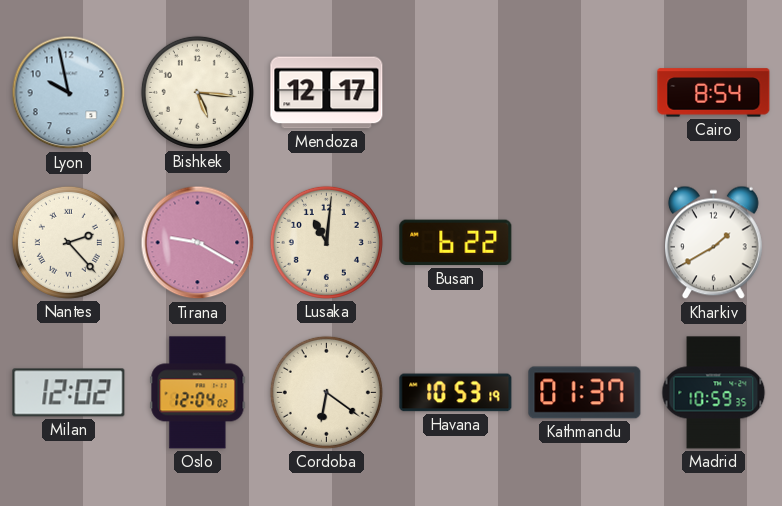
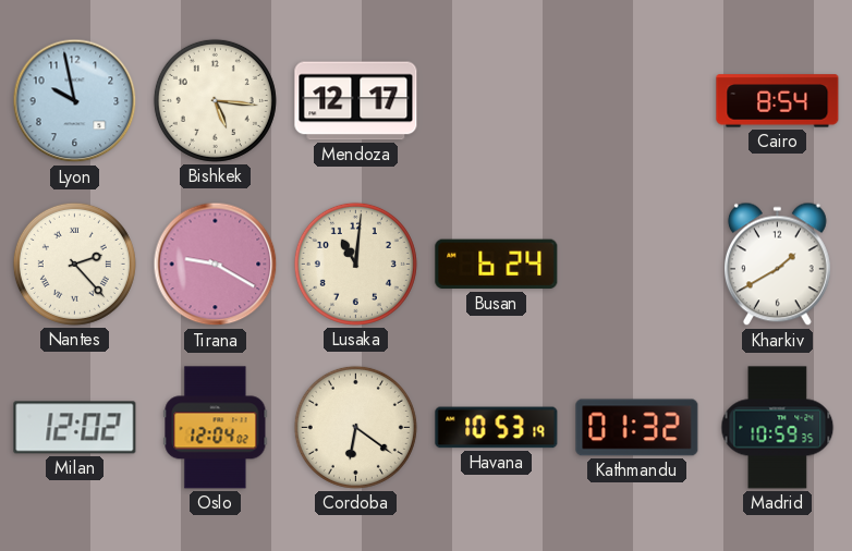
Busan: 6:22 -> 6:24 (497, 265)
Kathmandu: 01:37 -> 01:32 (637, 428)
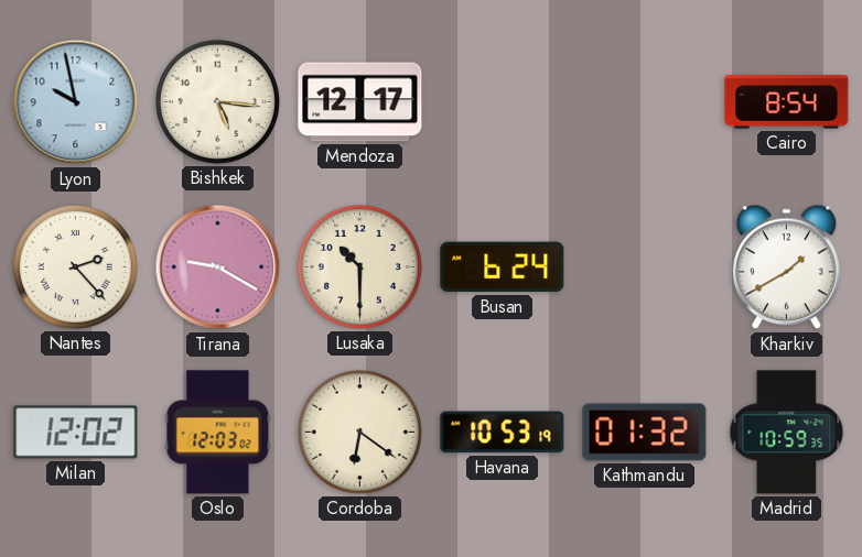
Lusaka: 11:01 -> 10:30 (359, 266)
Oslo: 12:04 -> 12:03 (218, 433)
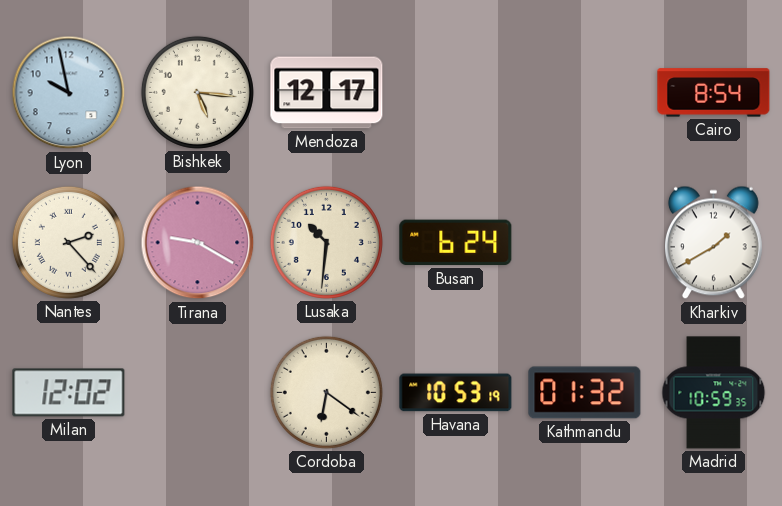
Lusaka: 10:30 -> 10:31 (326, 242)
Oslo: 12:03 -> none (218, 433)
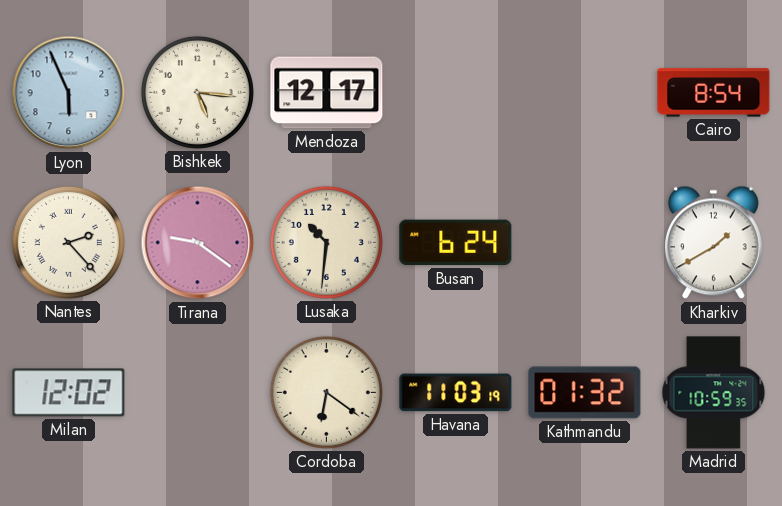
Lyon: 9:58 -> 5:56 (69, 93)
Tirana: 9:20 -> 9:21 (198, 243)
Havana: 10:53 -> 11:03 (456, 393)
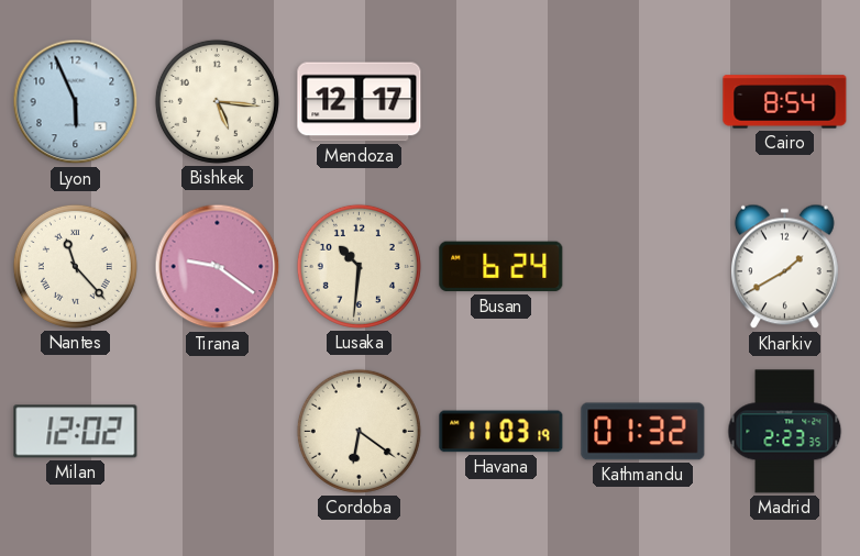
Nantes: 2:23 -> 11:23 (75, 266)
Madrid: 10:59 -> 2:23 (785, 432)
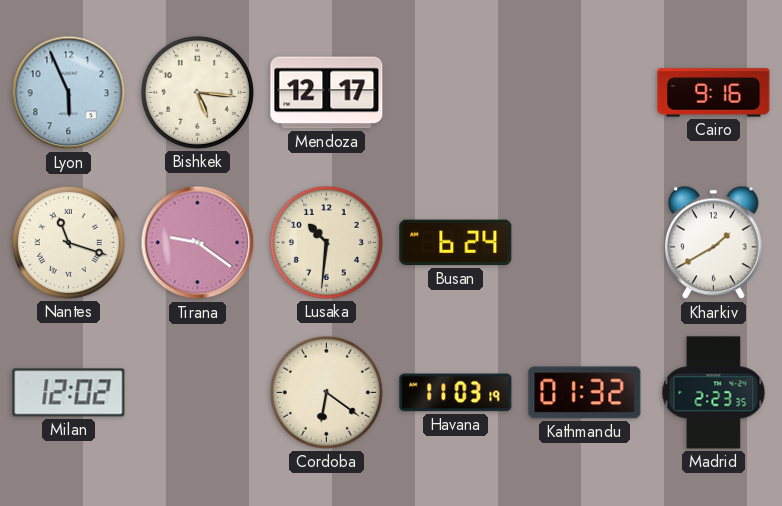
Cairo: 8:54 -> 9:16 (714, 93)
Nantes: 11:23 -> 11:18 (68, 242)
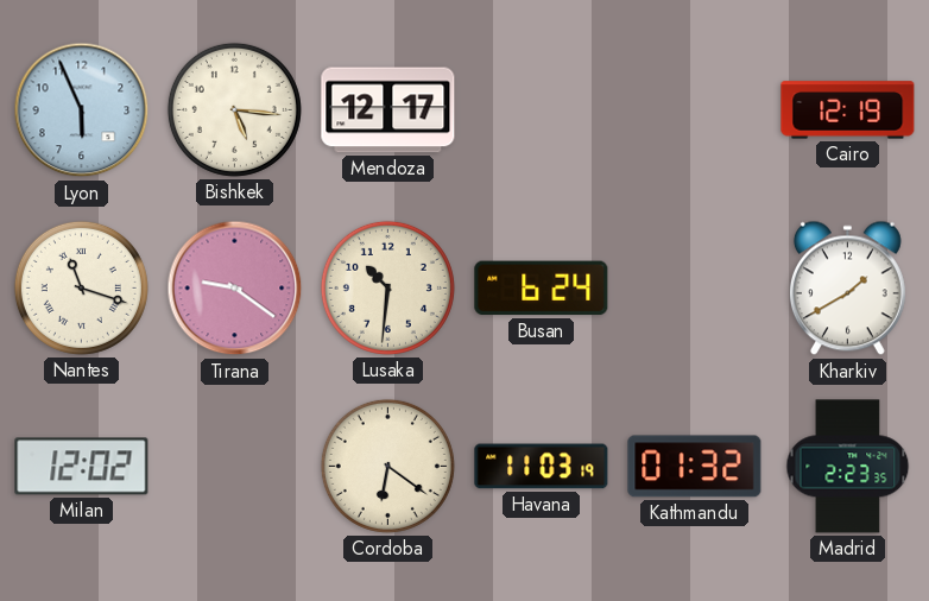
Cairo: 9:16 -> 12:19 (848, 110)
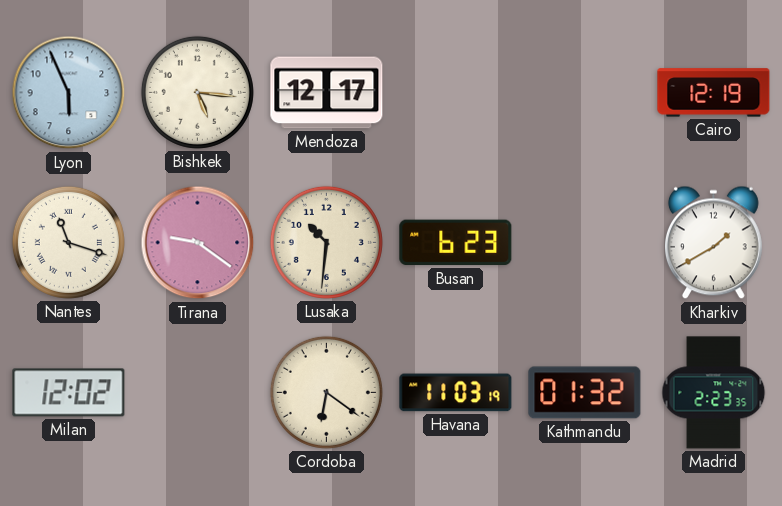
Busan: 6:24 -> 6:23 (456, 243)
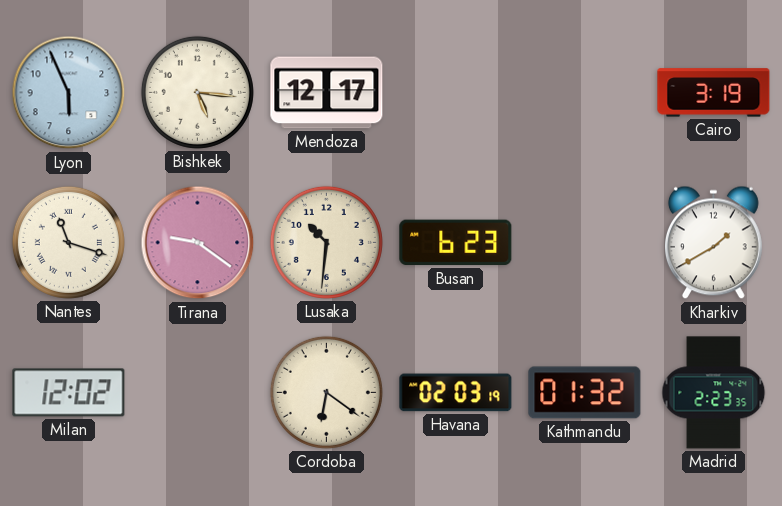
Cairo: 12:19 -> 3:19 (714, 93)
Havana: 11:03 -> 02:03 (456, 393)
